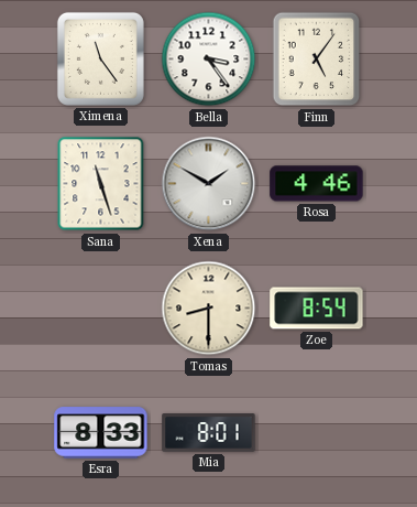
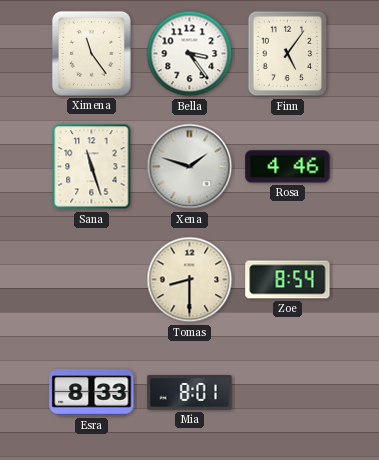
Xena: 1:50 -> 1:48 (190, 167)
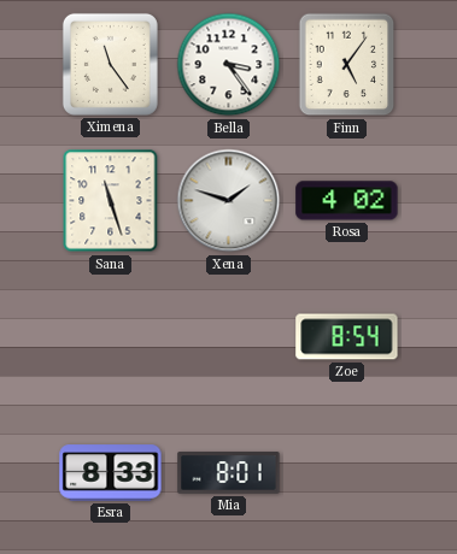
Rosa: 4:46 -> 4:02 (347, 201)
Tomas: 8:30 -> none (190, 280)
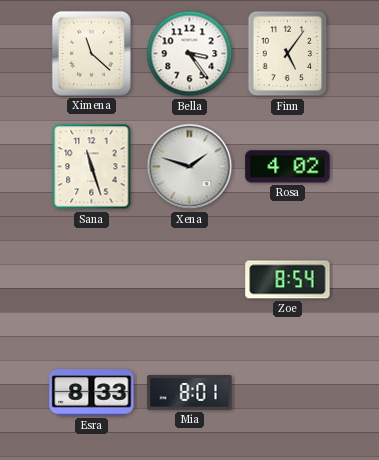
Ximena: 11:24 -> 11:22 (91, 53)
